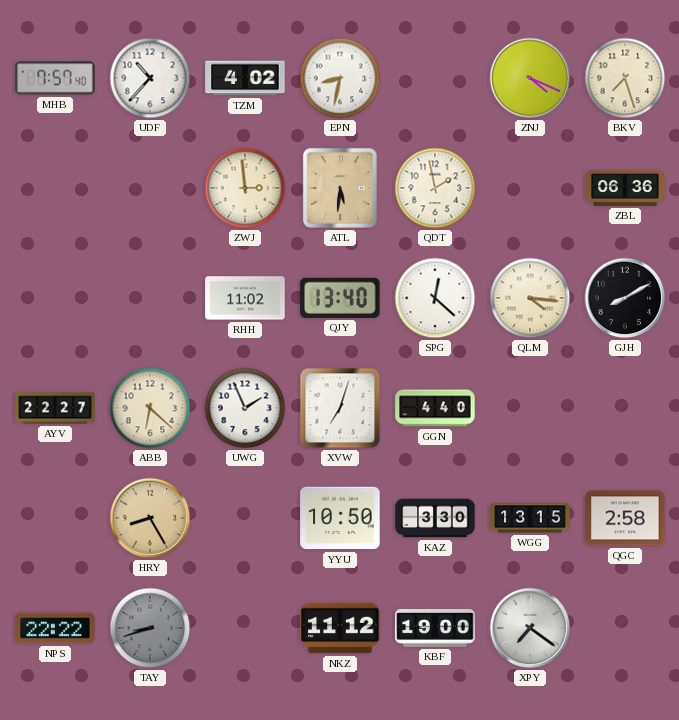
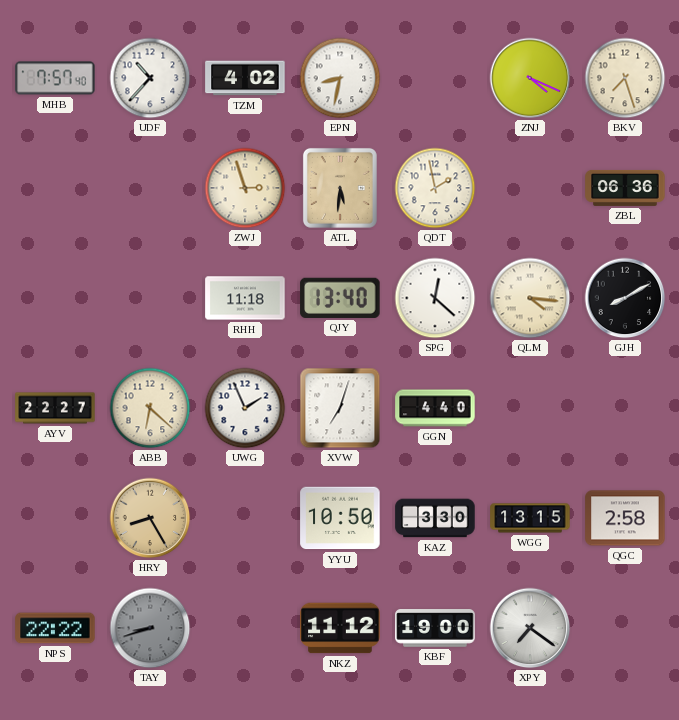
ZWJ: 2:59 -> 2:57 (245, 188)
RHH: 11:02 -> 11:18 (245, 298)
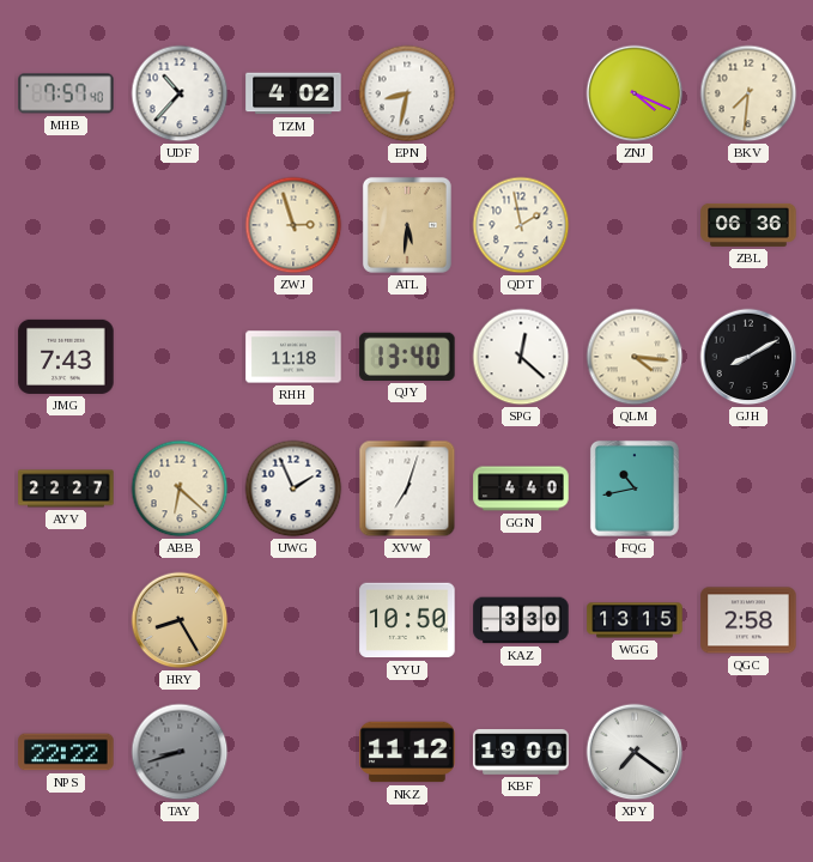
BKV: 7:27 -> 7:31 (748, 93)
JMG: none -> 7:43 (66, 357)
FQG: none -> 10:43 (635, 488)
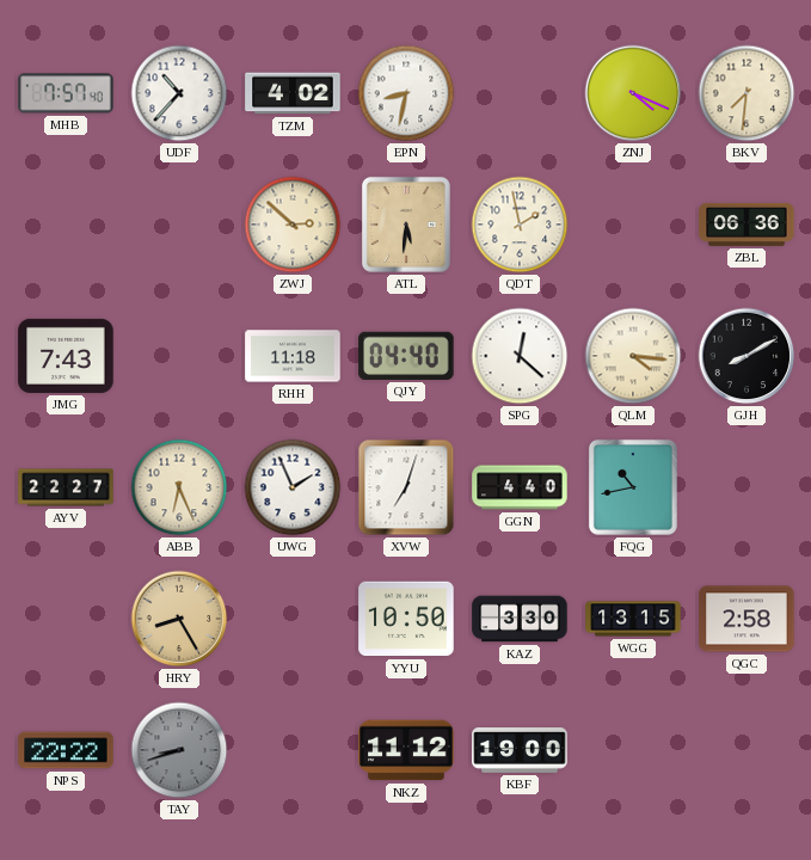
ZWJ: 2:57 -> 2:52 (293, 225)
QJY: 13:40 -> 04:40 (406, 356)
ABB: 6:22 -> 6:26 (179, 487)
XPY: 7:21 -> none (635, 752)
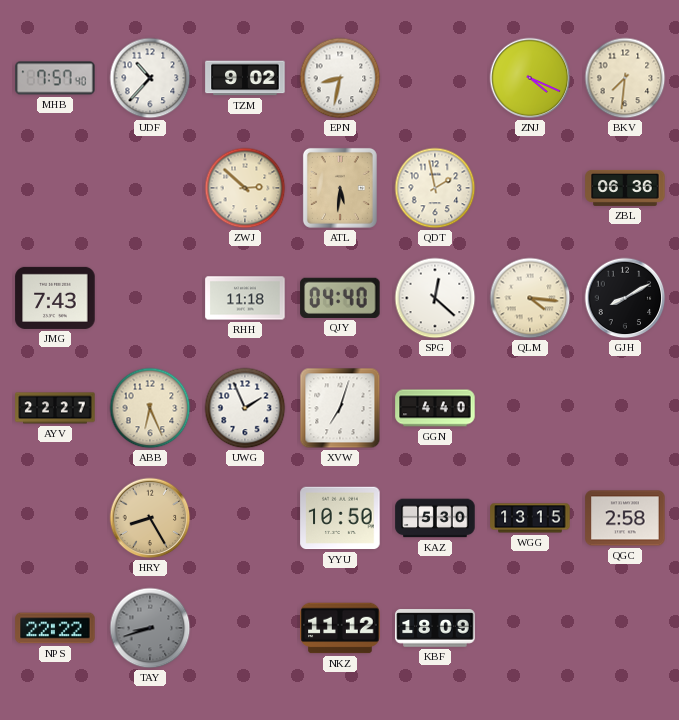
TZM: 4:02 -> 9:02 (245, 78)
FQG: 10:43 -> none (633, 487)
KAZ: 3:30 -> 5:30 (435, 518)
KBF: 19:00 -> 18:09 (435, 629)
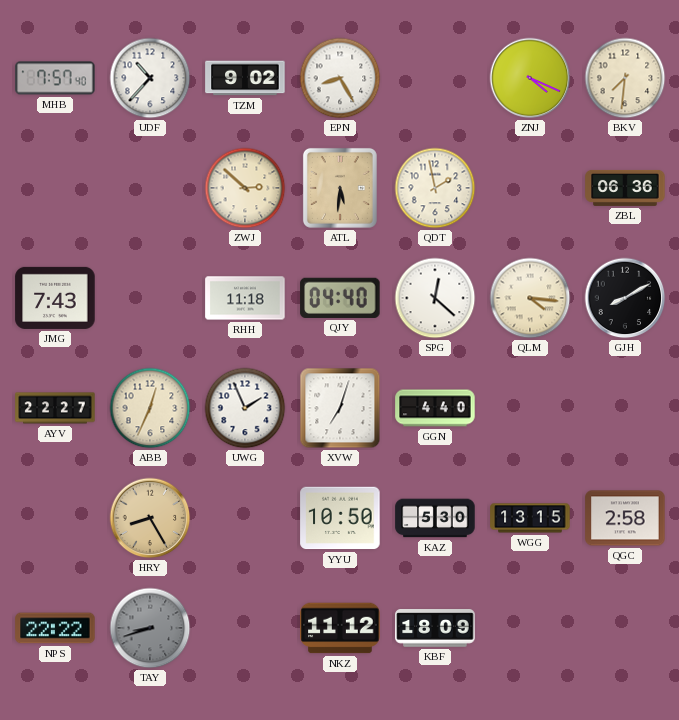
EPN: 8:32 -> 8:25 (340, 78)
ABB: 6:26 -> 12:34 (150, 408)
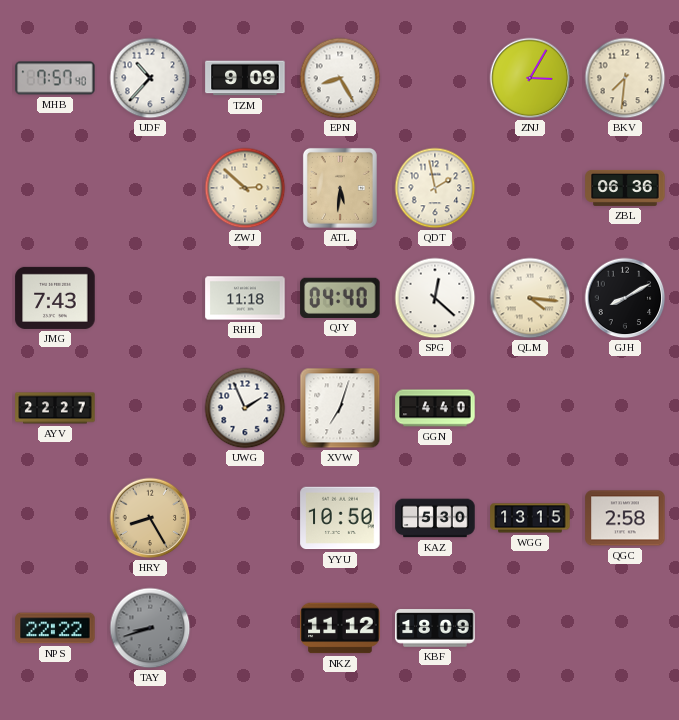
TZM: 9:02 -> 9:09 (245, 78)
ZNJ: 4:19 -> 3:05 (530, 78)
ABB: 12:34 -> none (150, 408)
